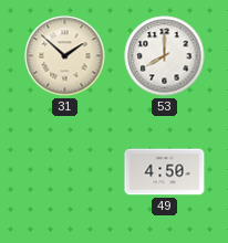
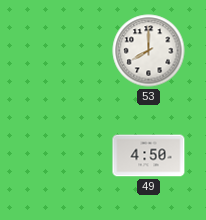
31: 1:52 -> none (65, 56)
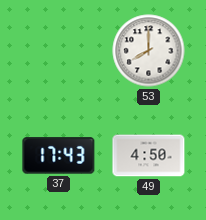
37: none -> 17:43 (59, 156)
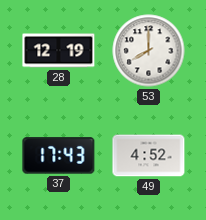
28: none -> 12:19 (59, 51)
49: 4:50 -> 4:52 (149, 156)
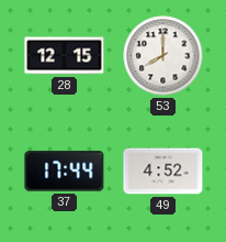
28: 12:19 -> 12:15 (65, 56)
37: 17:43 -> 17:44 (65, 172)
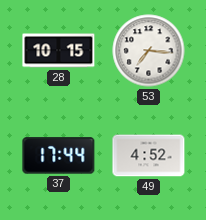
28: 12:15 -> 10:15 (59, 51)
53: 8:00 -> 7:16 (149, 51)
